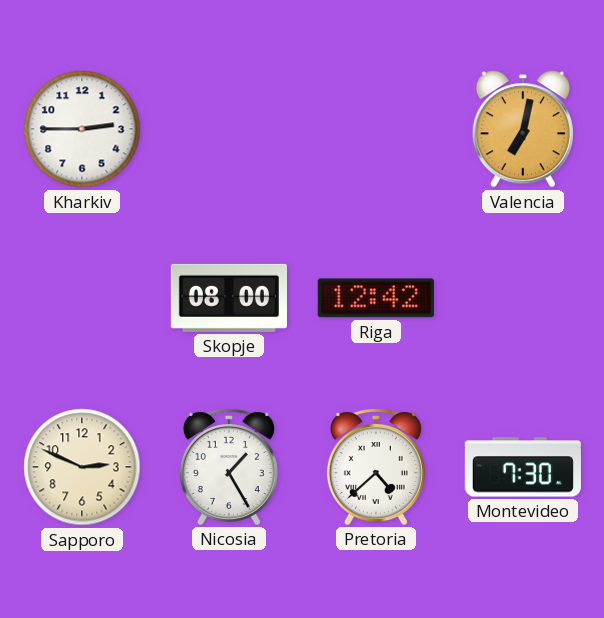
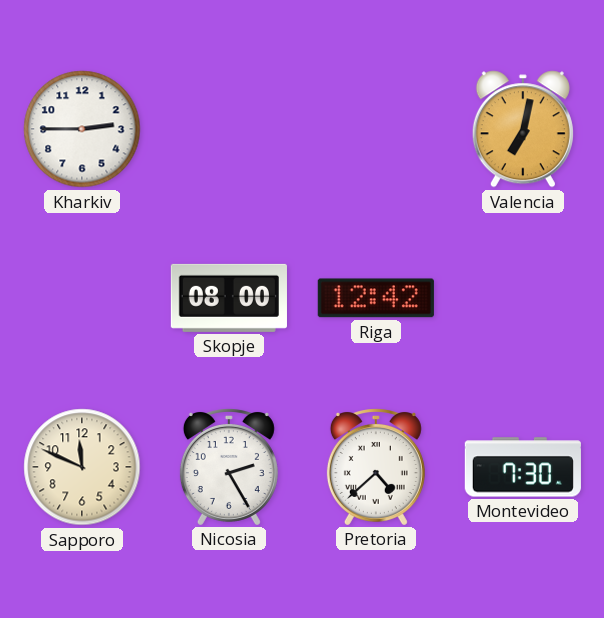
Sapporo: 2:49 -> 11:49 (82, 467)
Nicosia: 1:25 -> 2:25 (229, 467)
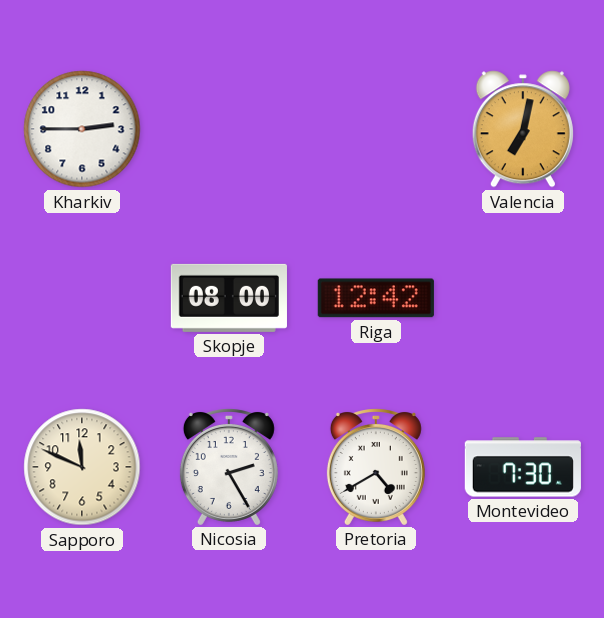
Pretoria: 4:38 -> 4:40 (376, 467)
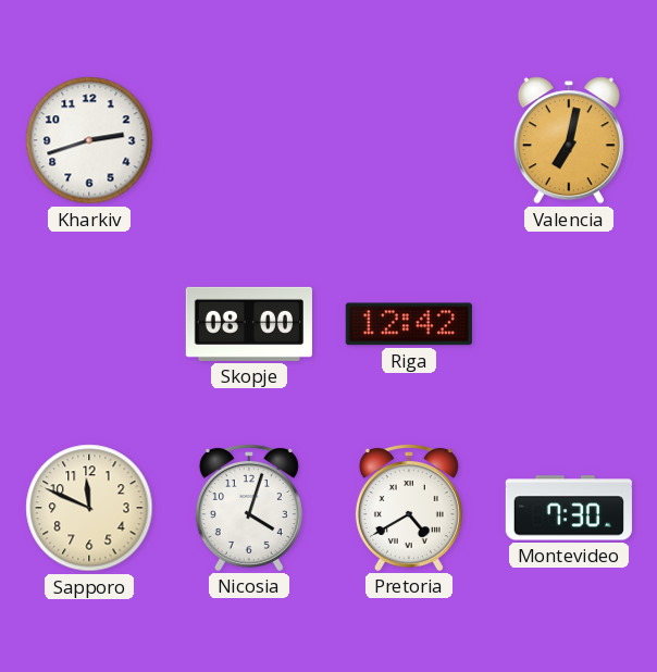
Kharkiv: 2:45 -> 2:42 (89, 140)
Nicosia: 2:25 -> 4:03 (249, 508)
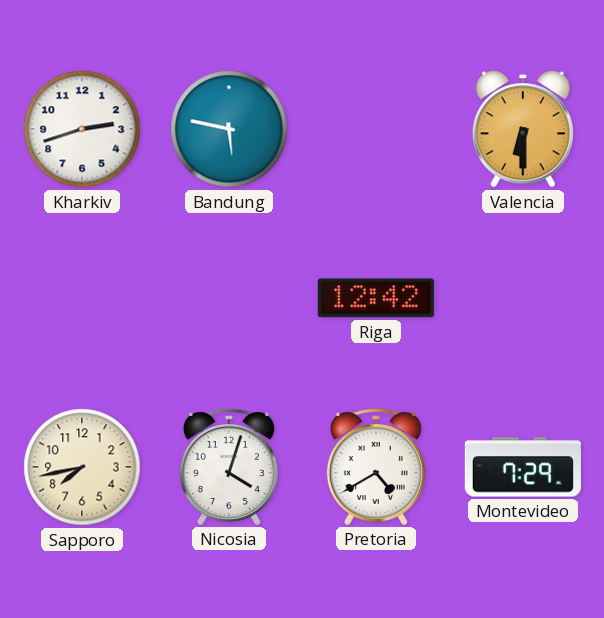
Bandung: none -> 5:47 (229, 129)
Valencia: 7:02 -> 6:30 (523, 129)
Skopje: 08:00 -> none (249, 324)
Sapporo: 11:49 -> 7:43 (82, 467)
Montevideo: 7:30 -> 7:29 (523, 467)
